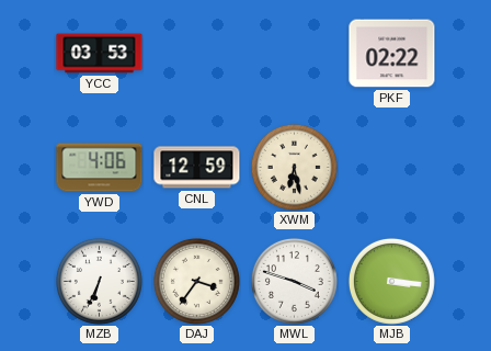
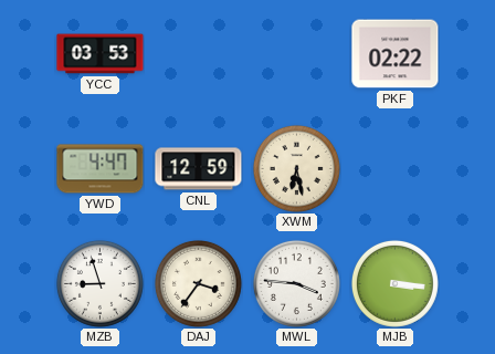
YWD: 4:06 -> 4:47 (101, 169)
MZB: 6:34 -> 8:57 (99, 283)
MWL: 3:48 -> 3:46 (296, 283)
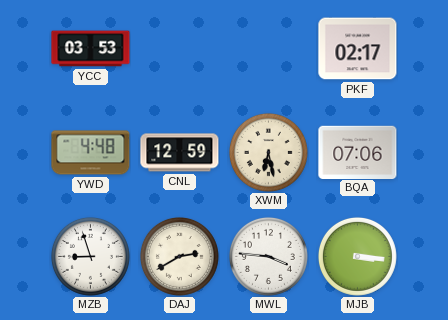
PKF: 02:22 -> 02:17 (358, 49)
YWD: 4:47 -> 4:48 (91, 153)
BQA: none -> 07:06 (358, 152)
DAJ: 3:36 -> 2:40 (179, 256)
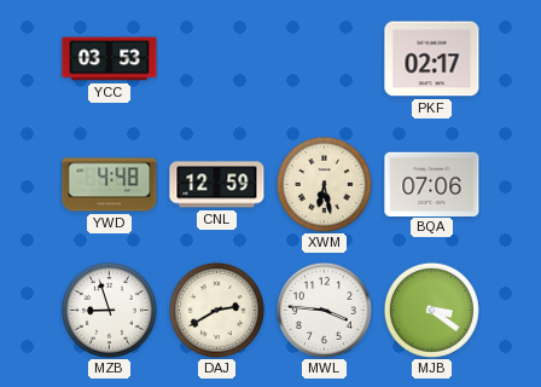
MJB: 3:16 -> 3:21 (431, 310)
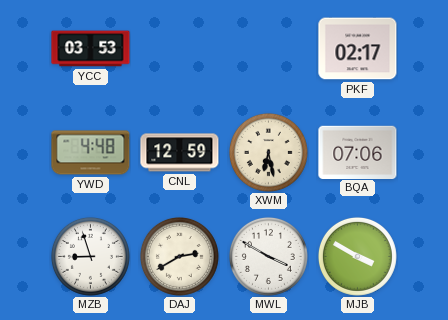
MWL: 3:46 -> 3:50 (268, 256)
MJB: 3:21 -> 3:50 (357, 256)
